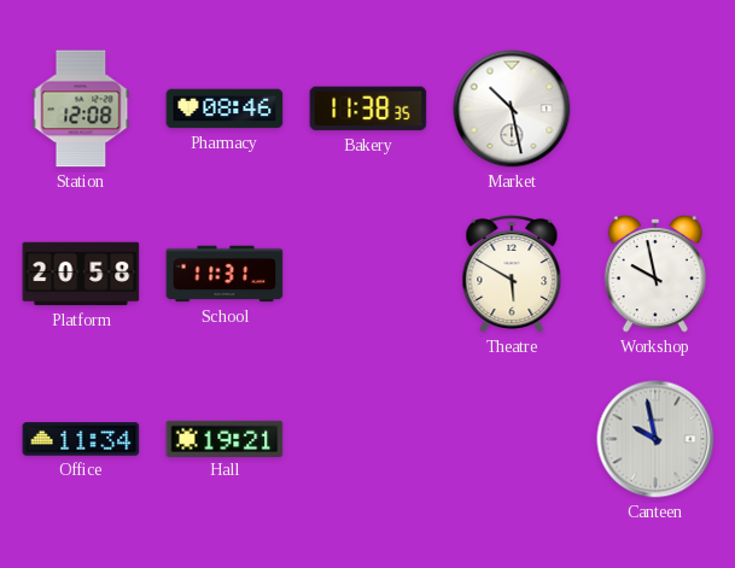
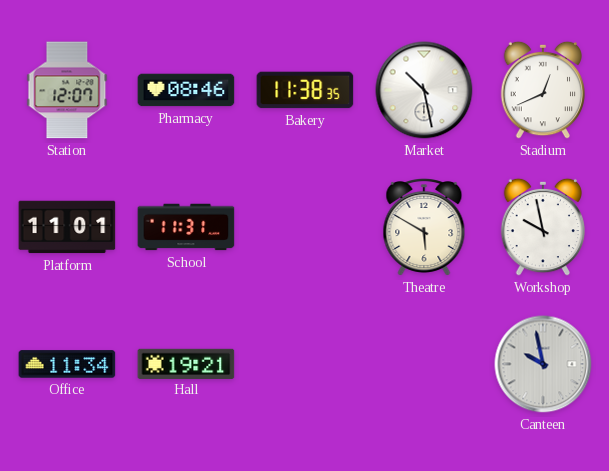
Station: 12:08 -> 12:07 (67, 90)
Stadium: none -> 12:41 (543, 90)
Platform: 20:58 -> 11:01 (67, 227)
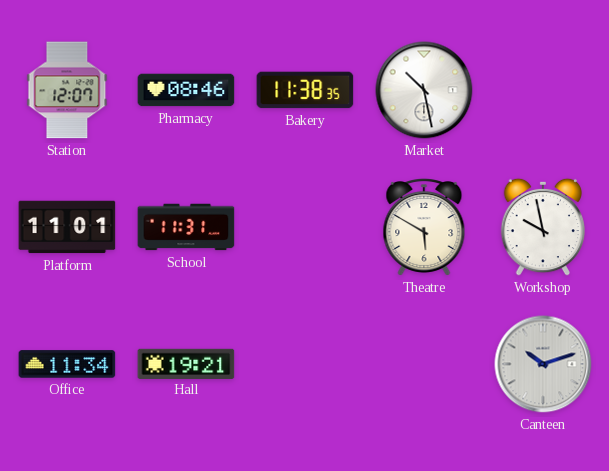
Stadium: 12:41 -> none (543, 90)
Canteen: 9:58 -> 10:12 (543, 364)
